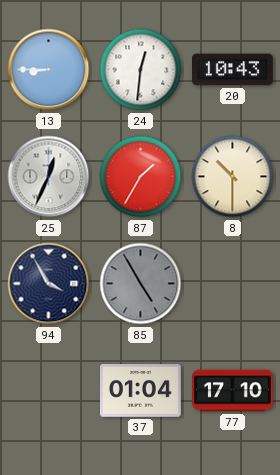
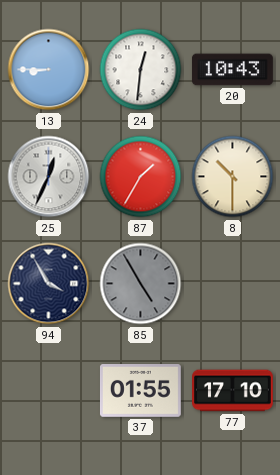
37: 01:04 -> 01:55 (140, 391)
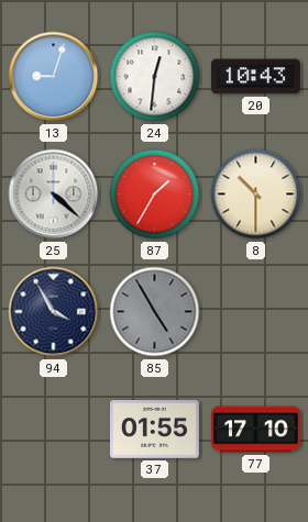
13: 8:45 -> 9:03 (54, 77)
25: 12:34 -> 4:22 (54, 195)
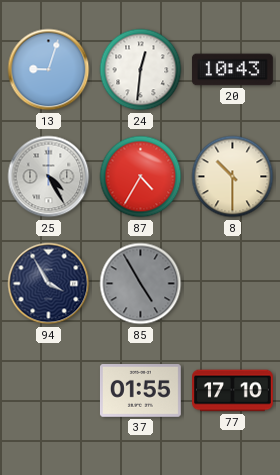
25: 4:22 -> 4:25 (49, 177)
87: 1:35 -> 4:35 (141, 177)
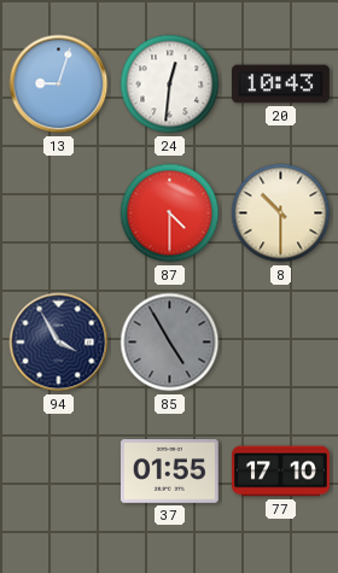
25: 4:25 -> none (49, 177)
87: 4:35 -> 4:30 (170, 214)
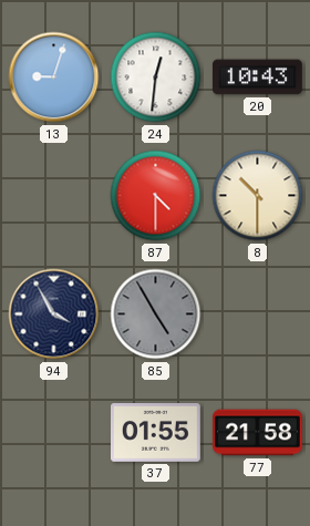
77: 17:10 -> 21:58 (258, 433)
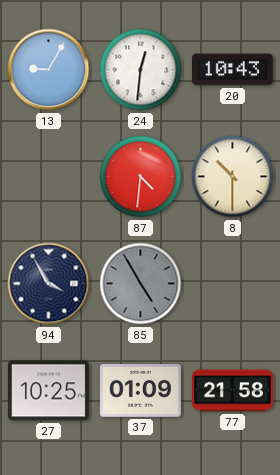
13: 9:03 -> 9:05 (49, 70)
87: 4:30 -> 4:31 (141, 177)
27: none -> 10:25 (48, 391)
37: 01:55 -> 01:09 (140, 391)
